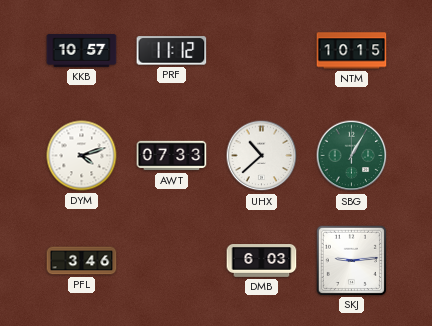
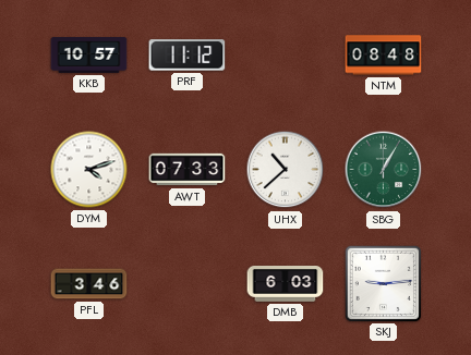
NTM: 10:15 -> 08:48 (384, 56)
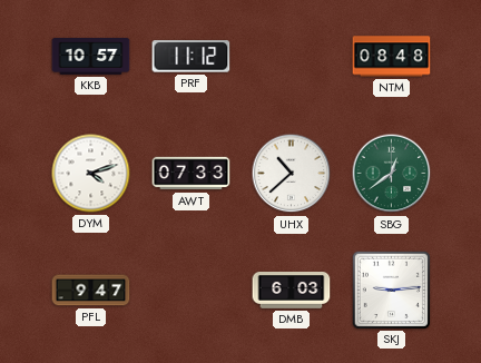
SBG: 1:05 -> 12:39 (392, 174)
PFL: 3:46 -> 9:47 (91, 291)
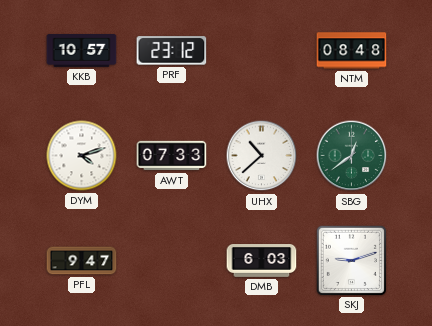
PRF: 11:12 -> 23:12 (172, 51)
SKJ: 9:14 -> 9:12 (351, 260)
